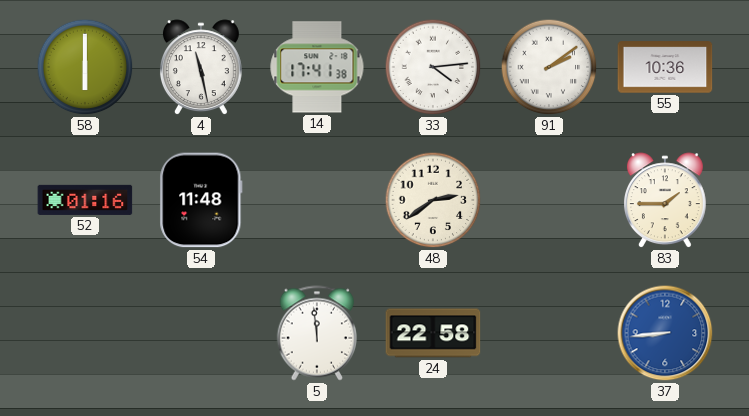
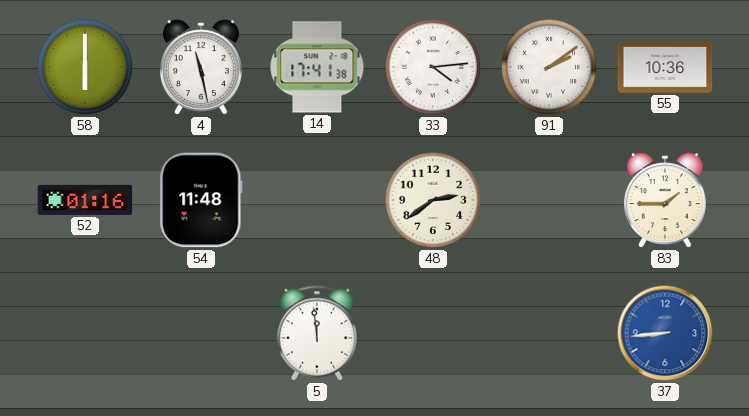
24: 22:58 -> none (433, 333)
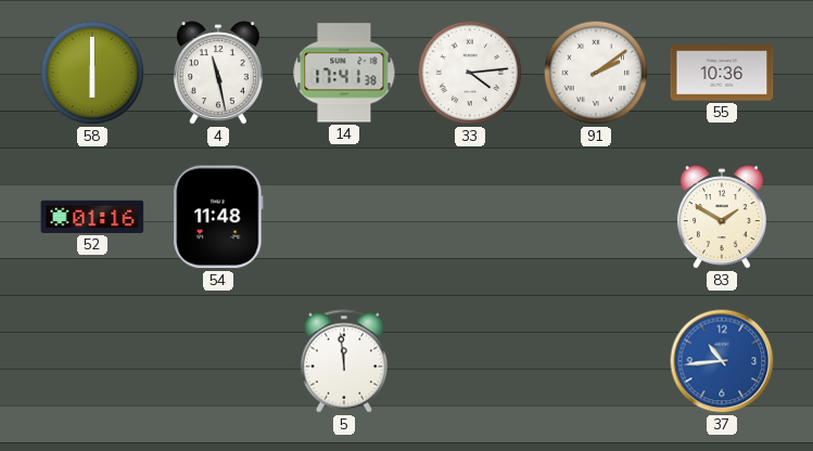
48: 2:39 -> none (433, 200)
83: 1:45 -> 1:50 (722, 218)
37: 8:44 -> 10:44 (722, 361)
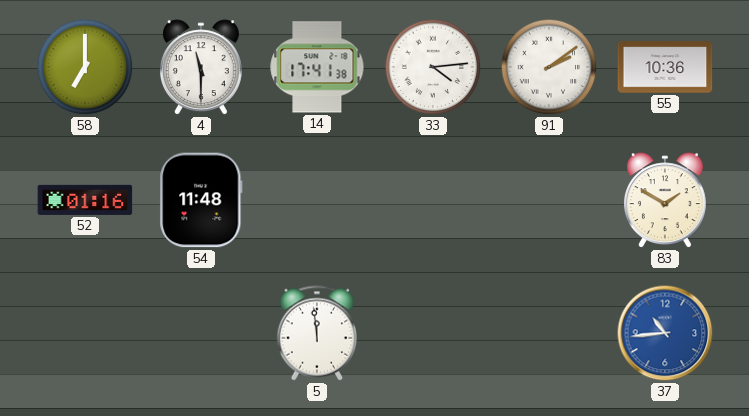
58: 6:00 -> 7:00 (85, 67)
4: 11:28 -> 11:30 (201, 68)
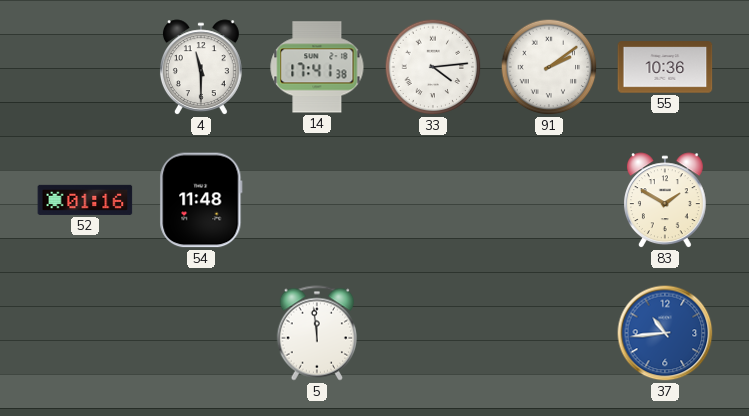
58: 7:00 -> none (85, 67)
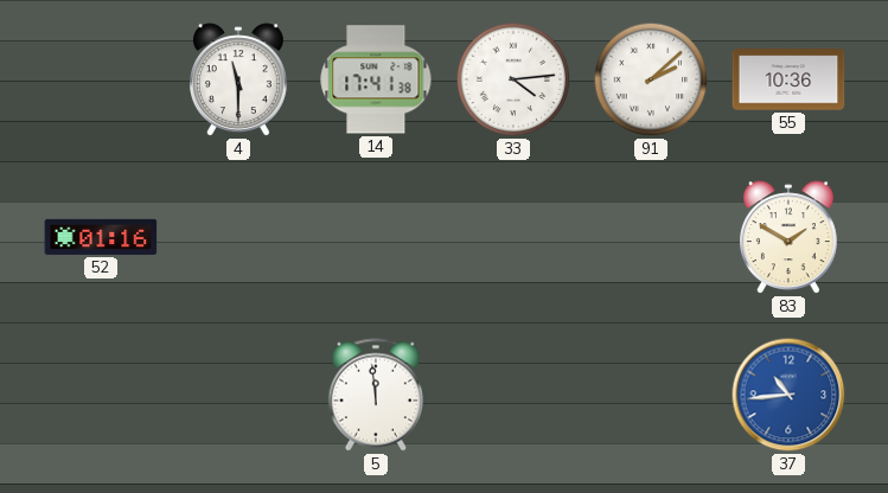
91: 2:09 -> 2:08 (651, 79)
54: 11:48 -> none (201, 200)
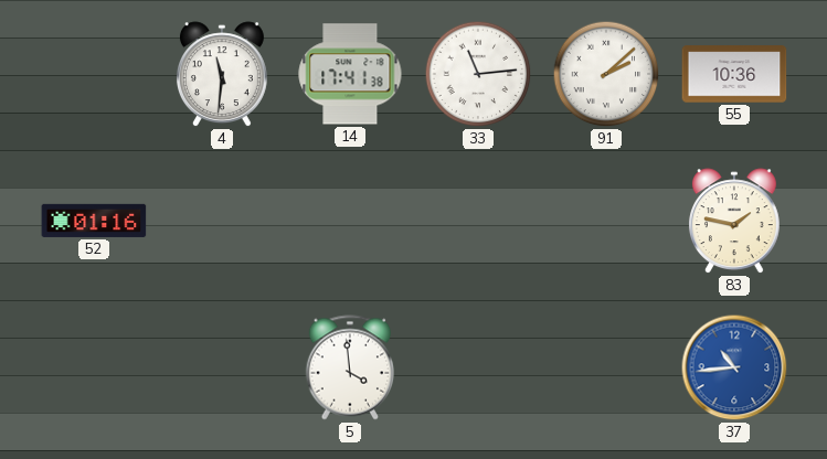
4: 11:30 -> 11:31 (222, 75)
33: 4:14 -> 11:14 (478, 74)
83: 1:50 -> 1:47 (734, 222)
5: 11:59 -> 3:59 (349, 367)
